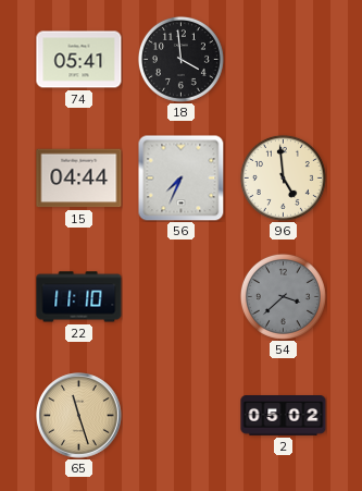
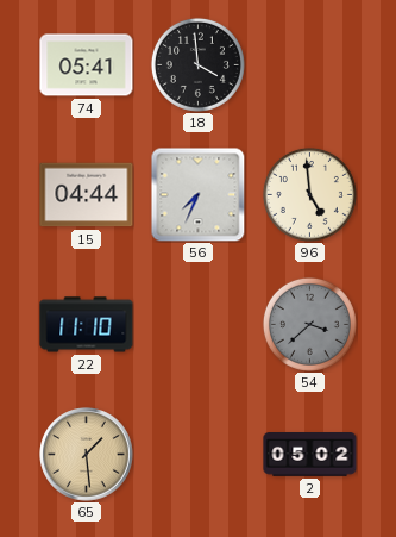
65: 11:27 -> 1:29 (87, 455)
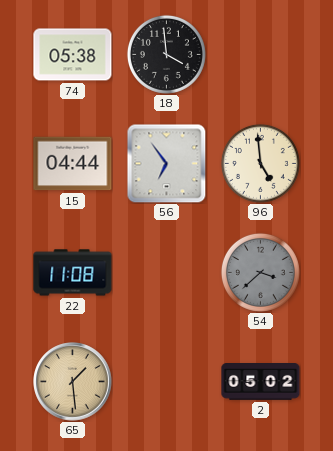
74: 05:41 -> 05:38 (73, 55)
56: 7:34 -> 6:54 (166, 163)
22: 11:10 -> 11:08 (73, 273)
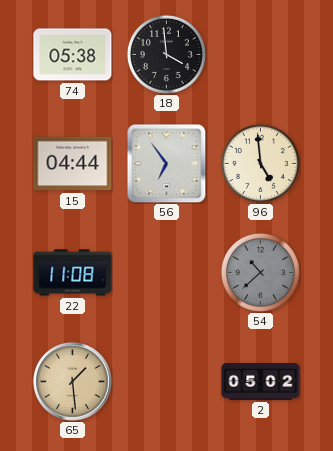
54: 3:38 -> 10:38 (260, 272)
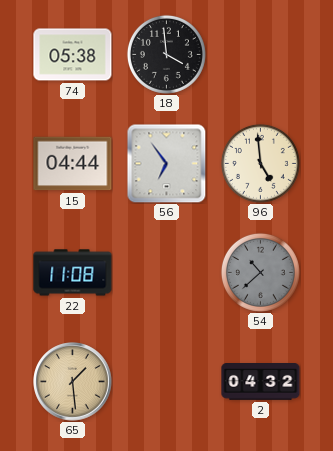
2: 05:02 -> 04:32 (261, 382)
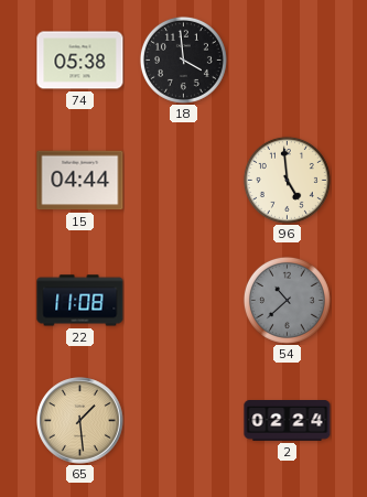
56: 6:54 -> none (166, 163)
2: 04:32 -> 02:24 (288, 421)
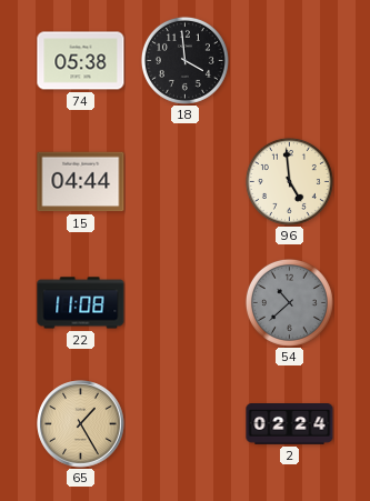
65: 1:29 -> 1:25 (81, 424)
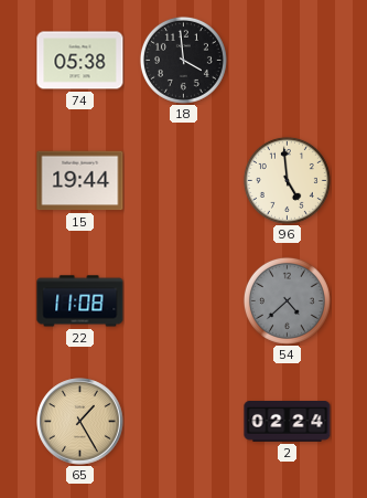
15: 04:44 -> 19:44 (80, 181)
54: 10:38 -> 4:38 (287, 300)
